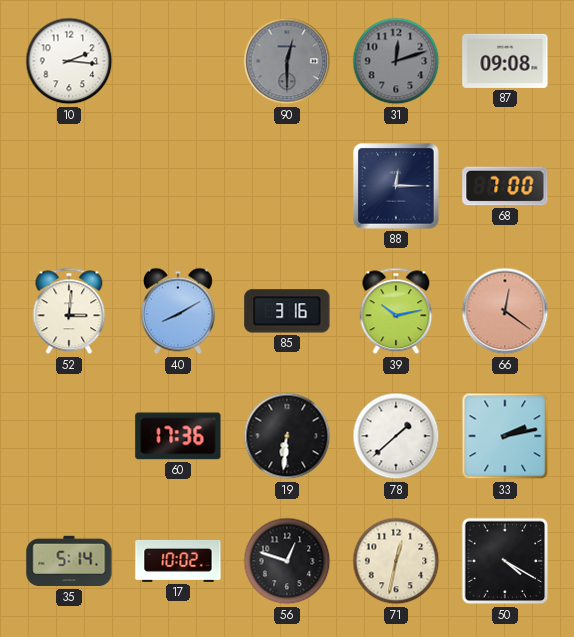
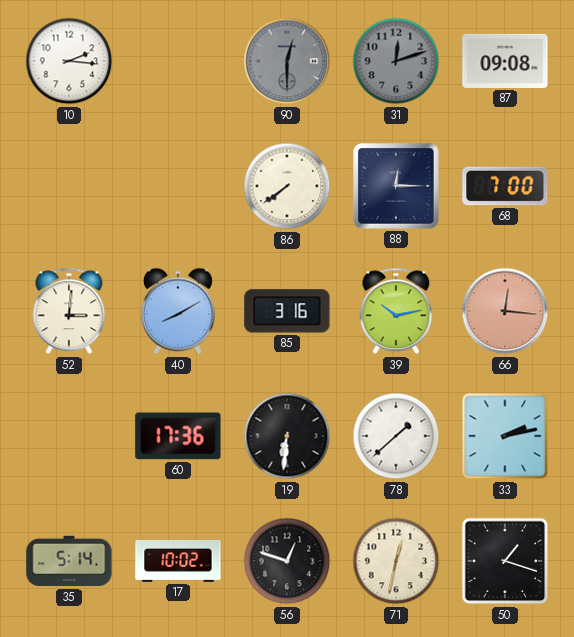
86: none -> 7:39 (287, 186)
66: 12:21 -> 12:16 (505, 311)
50: 4:20 -> 1:18 (505, 561)
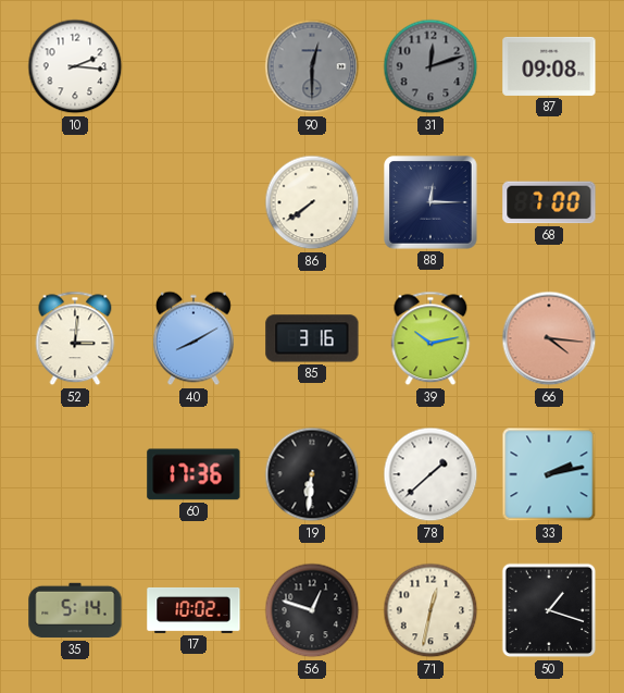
66: 12:16 -> 4:16 (549, 338)
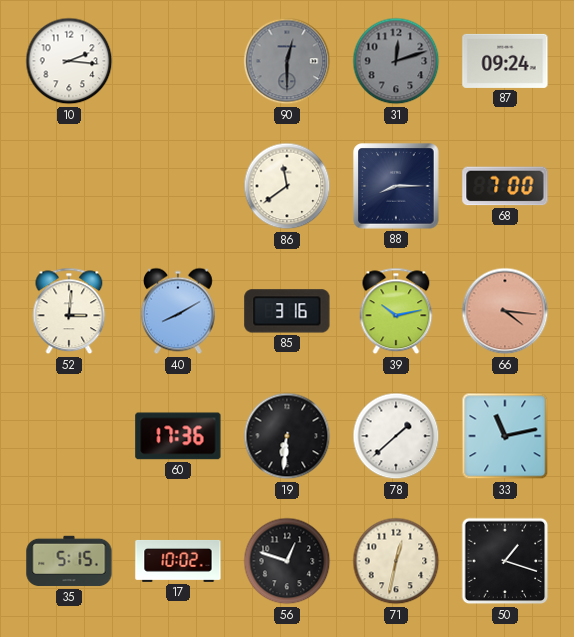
87: 09:08 -> 09:24 (505, 61)
86: 7:39 -> 11:39 (287, 186)
88: 12:15 -> 8:15 (396, 186)
33: 2:13 -> 11:13 (505, 436)
35: 5:14 -> 5:15 (69, 561)
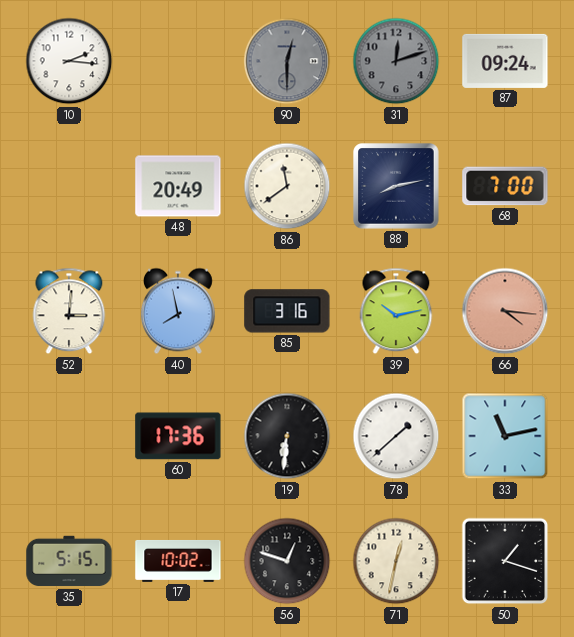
48: none -> 20:49 (178, 186)
88: 8:15 -> 8:13 (396, 186)
40: 8:10 -> 7:58 (178, 311)
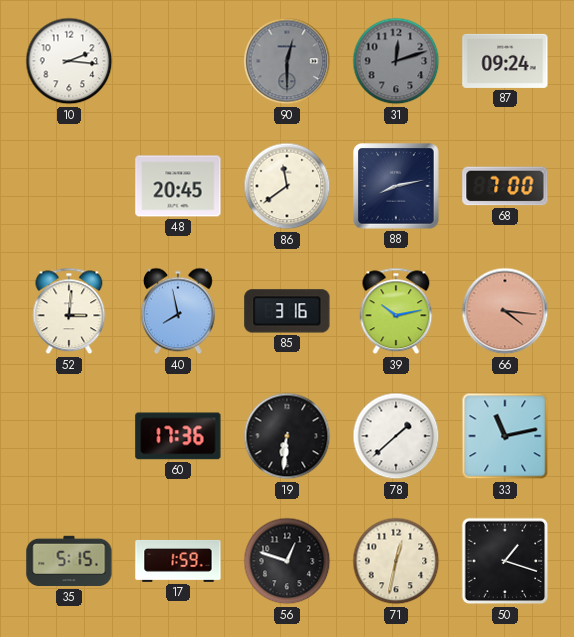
48: 20:49 -> 20:45 (178, 186)
17: 10:02 -> 1:59 (178, 561)
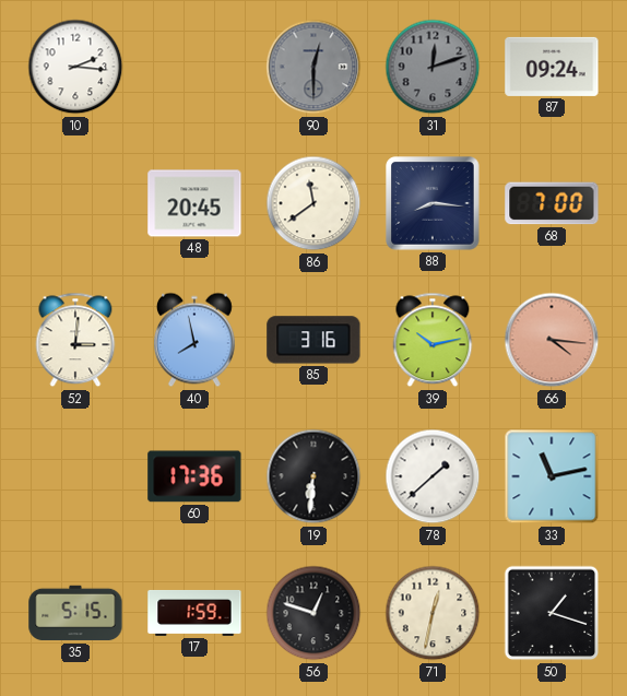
88: 8:13 -> 8:16 (433, 203)
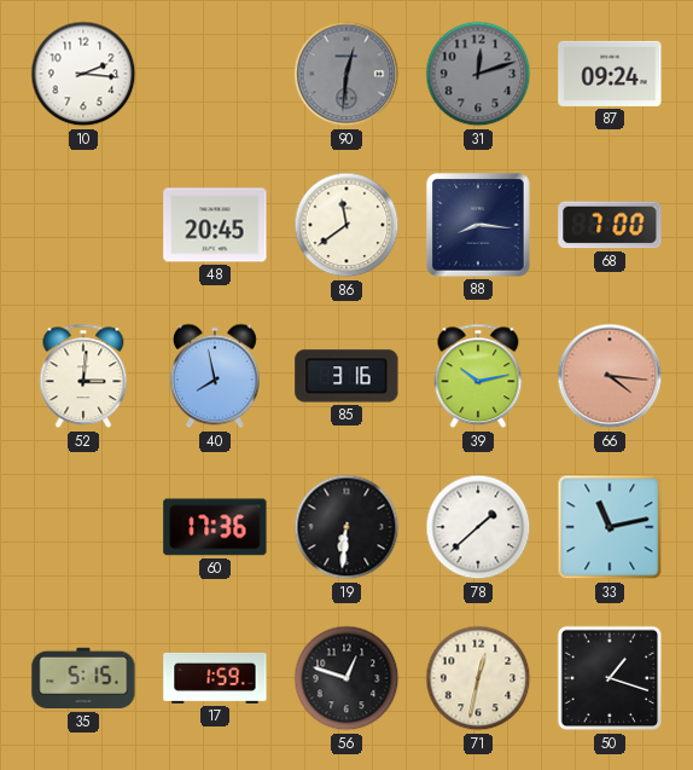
90: 12:30 -> 12:31 (346, 74)
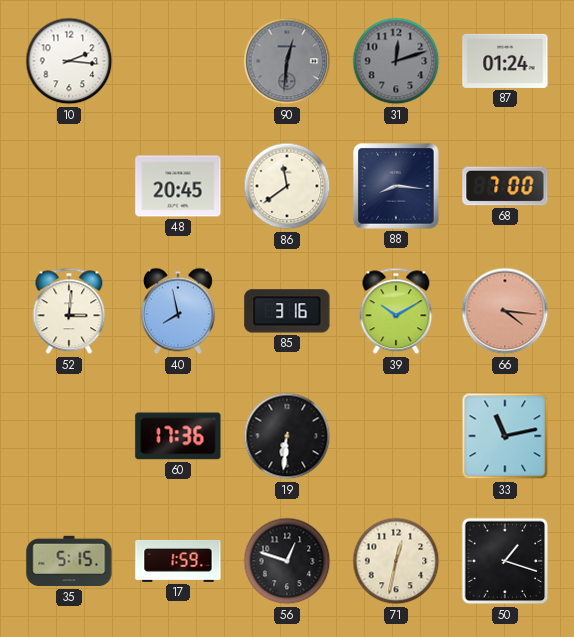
87: 09:24 -> 01:24 (505, 61)
39: 10:13 -> 10:10 (396, 311)
78: 1:38 -> none (478, 527)
